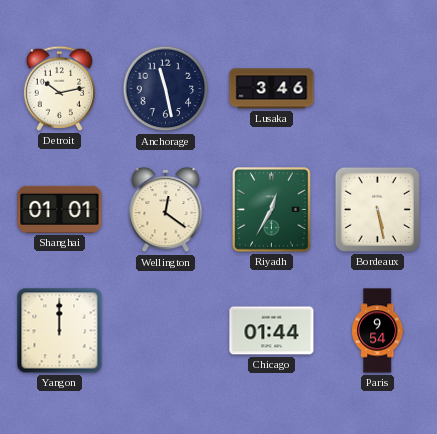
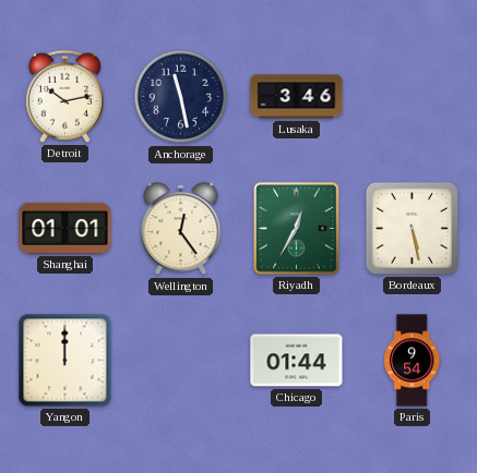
Wellington: 12:21 -> 12:24 (181, 229)
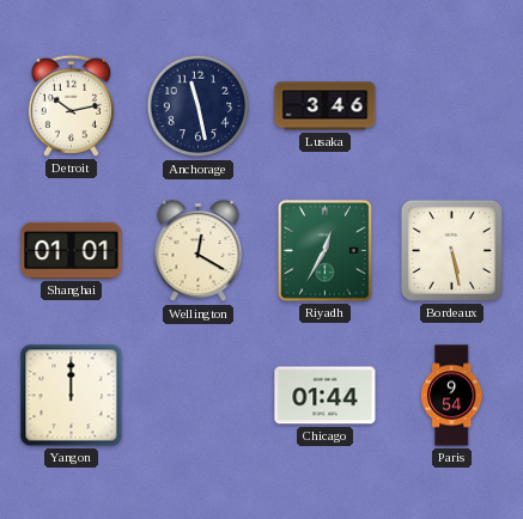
Wellington: 12:24 -> 12:20 (199, 251)
